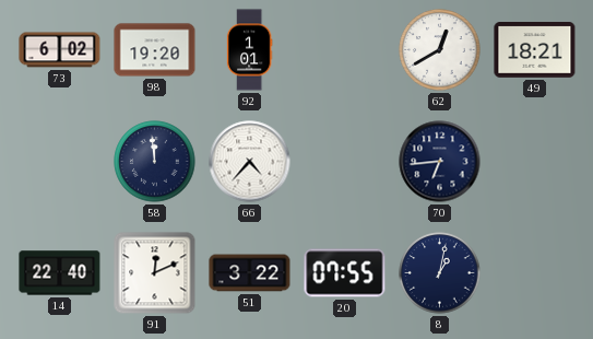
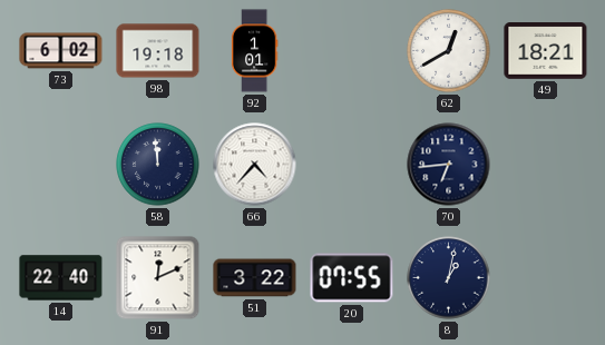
98: 19:20 -> 19:18 (158, 51)
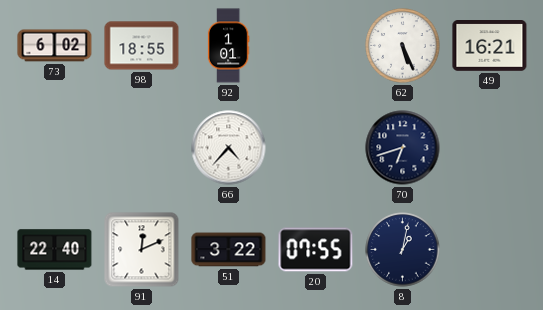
98: 19:18 -> 18:55 (142, 46)
62: 12:40 -> 5:26 (403, 46)
49: 18:21 -> 16:21 (490, 46)
58: 11:59 -> none (158, 165)
70: 6:44 -> 6:42 (403, 148)
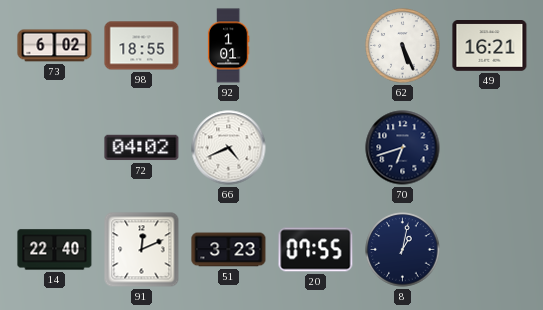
72: none -> 04:02 (142, 148)
66: 4:37 -> 4:41 (229, 148)
51: 3:22 -> 3:23 (229, 250)
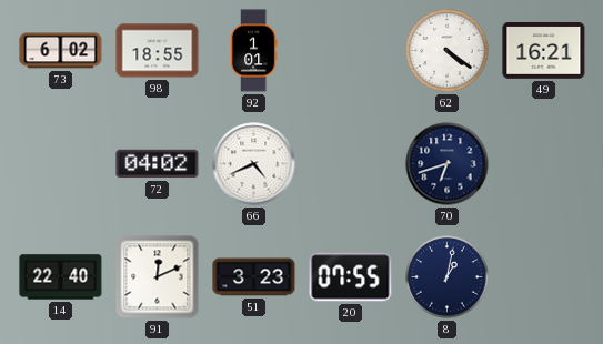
62: 5:26 -> 4:21 (448, 51)
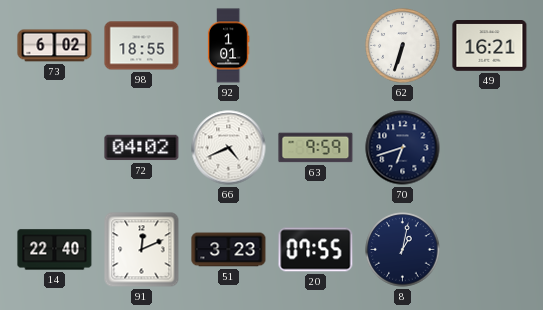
62: 4:21 -> 6:33 (403, 46)
63: none -> 9:59 (316, 148)
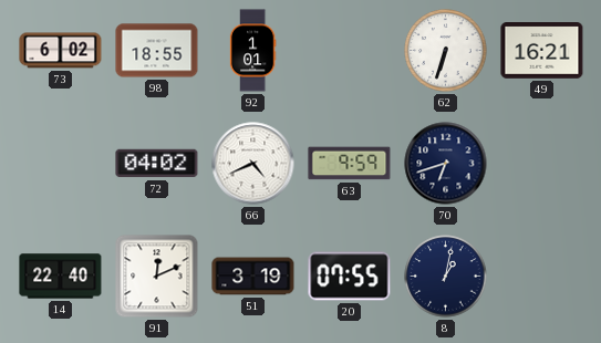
51: 3:23 -> 3:19 (253, 277)
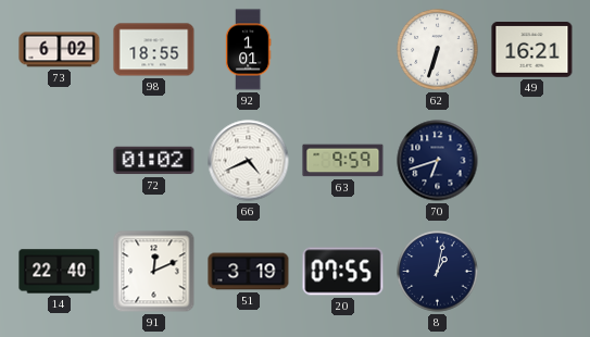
72: 04:02 -> 01:02 (154, 161)
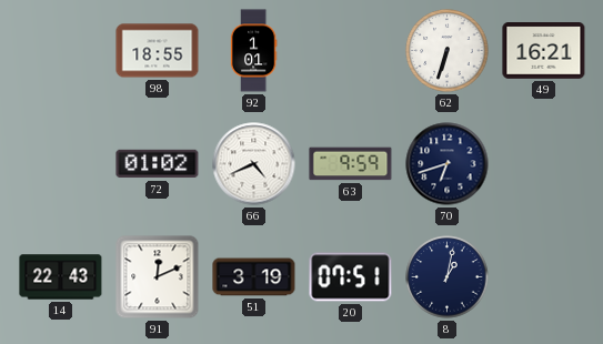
73: 6:02 -> none (60, 50)
14: 22:40 -> 22:43 (61, 277)
20: 07:55 -> 07:51 (351, 277)
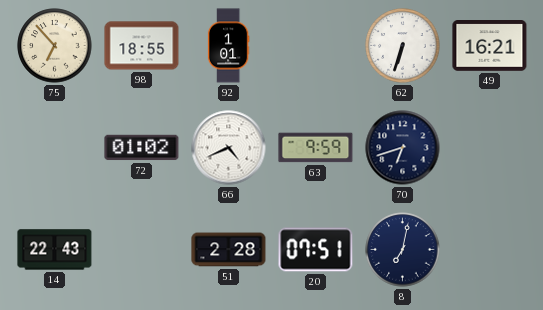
75: none -> 6:53 (55, 46)
91: 12:11 -> none (158, 277)
51: 3:19 -> 2:28 (229, 250)
8: 1:02 -> 7:02 (403, 250)
